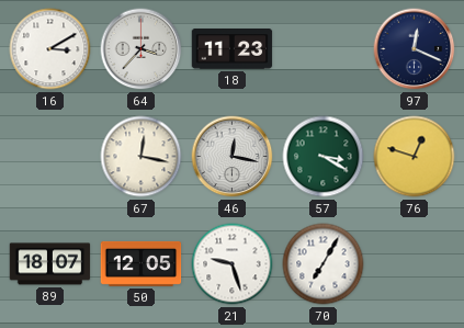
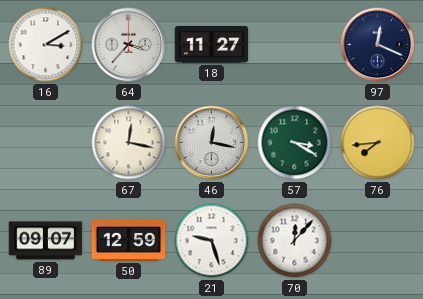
18: 11:23 -> 11:27 (212, 45)
76: 12:48 -> 7:44 (378, 143)
89: 18:07 -> 09:07 (46, 241)
50: 12:05 -> 12:59 (129, 240)
70: 7:05 -> 12:07 (295, 241)
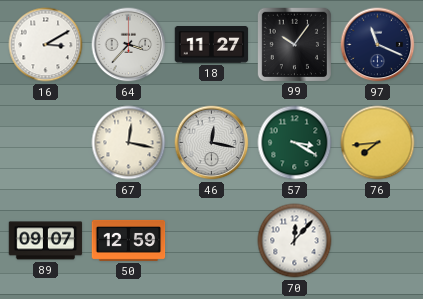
99: none -> 10:06 (294, 44)
97: 12:19 -> 11:19 (378, 45)
21: 9:27 -> none (212, 241)
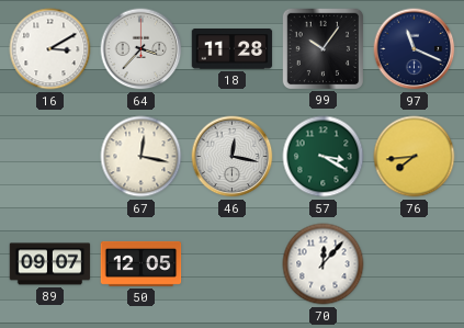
18: 11:27 -> 11:28 (233, 49)
50: 12:59 -> 12:05 (142, 263)
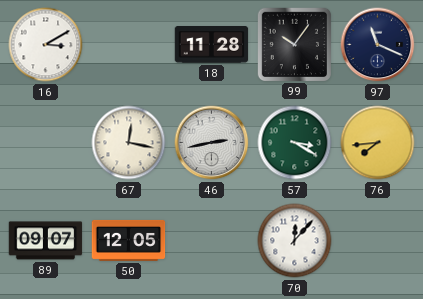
64: 3:37 -> none (142, 49)
46: 12:17 -> 2:43 (212, 143)
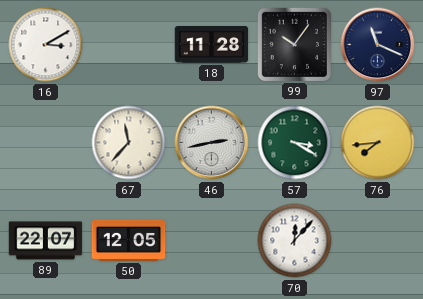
67: 12:17 -> 11:37 (129, 143)
89: 09:07 -> 22:07 (46, 241)
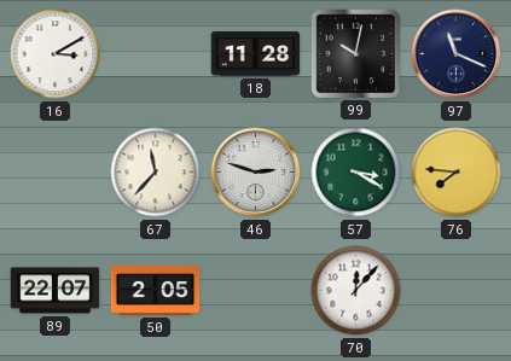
99: 10:06 -> 10:02 (355, 53)
46: 2:43 -> 2:48 (256, 173)
76: 7:44 -> 7:46 (457, 173)
50: 12:05 -> 2:05 (156, 290)
